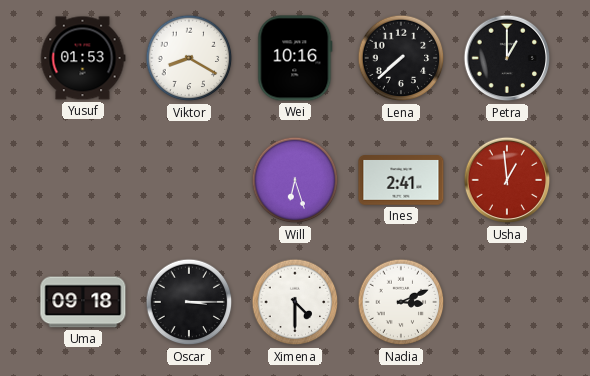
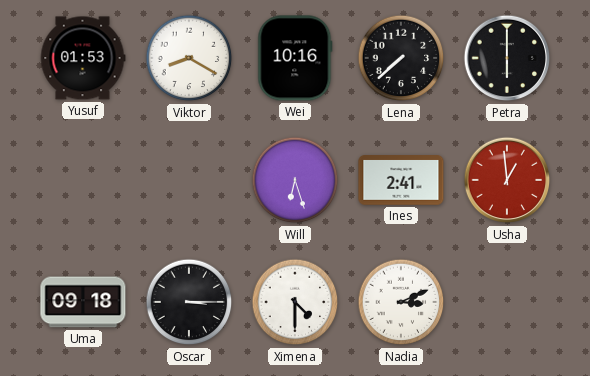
Petra: 1:00 -> 6:00 (507, 58)
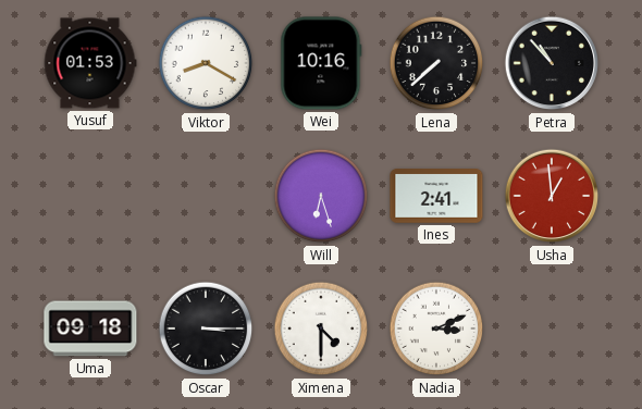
Petra: 6:00 -> 10:53 (552, 63)
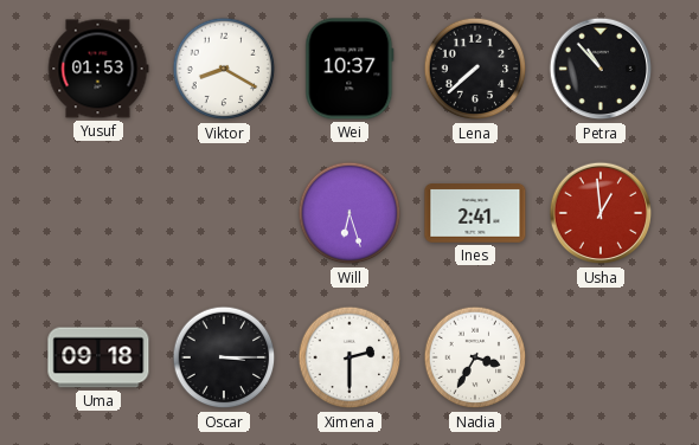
Wei: 10:16 -> 10:37 (349, 69)
Ximena: 4:30 -> 2:30 (349, 357)
Nadia: 3:11 -> 3:35 (475, 357)
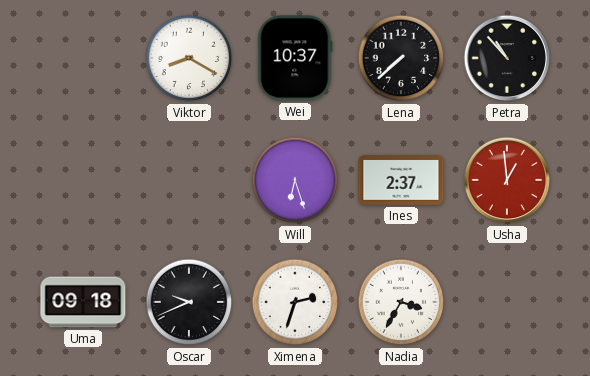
Yusuf: 01:53 -> none (98, 69)
Ines: 2:41 -> 2:37 (401, 180)
Oscar: 3:15 -> 9:41 (189, 302)
Ximena: 2:30 -> 2:33 (295, 302)
